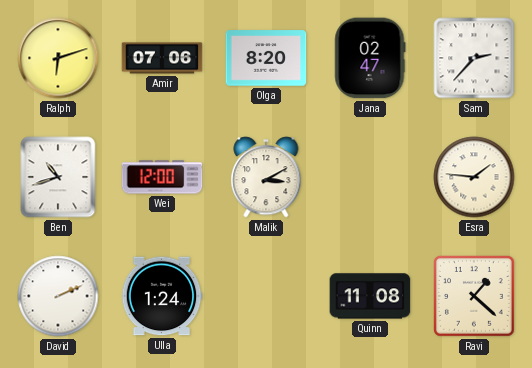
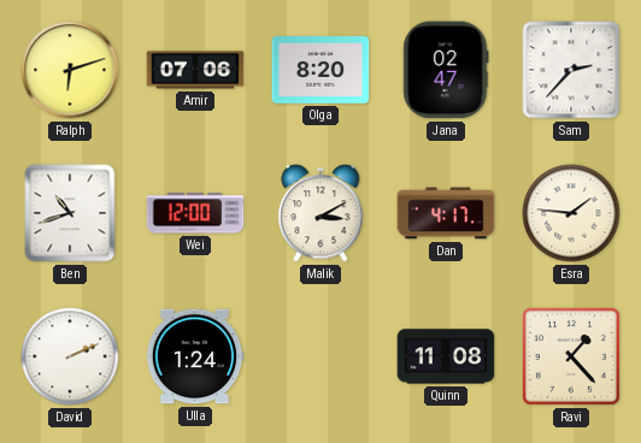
Dan: none -> 4:17 (446, 213)
Ravi: 1:22 -> 1:23 (571, 356)
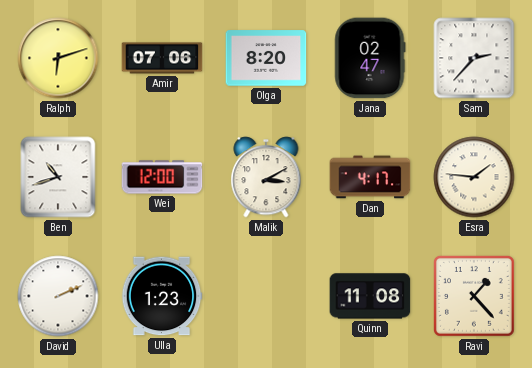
Ulla: 1:24 -> 1:23 (162, 296)
